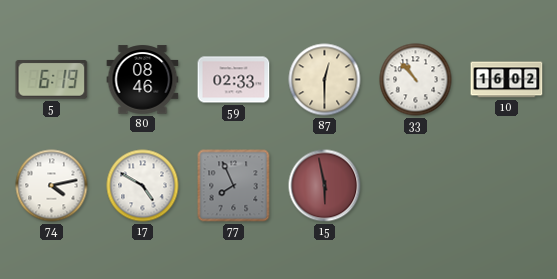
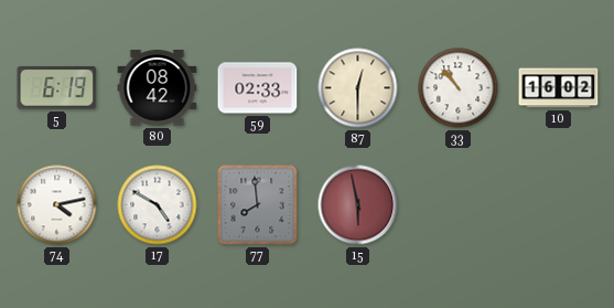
80: 08:46 -> 08:42 (158, 88)
77: 7:56 -> 7:59 (258, 205)
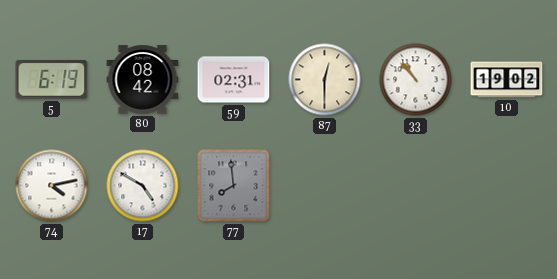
59: 02:33 -> 02:31 (234, 80)
10: 16:02 -> 19:02 (507, 80)
15: 5:58 -> none (358, 205)
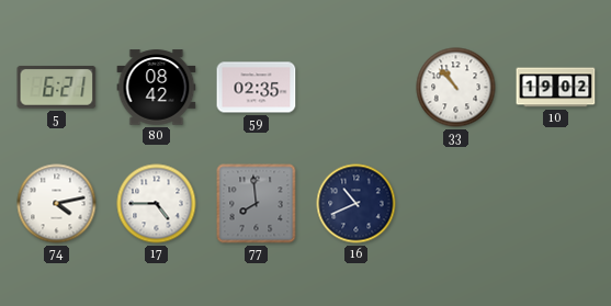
5: 6:19 -> 6:21 (57, 87)
59: 02:31 -> 02:35 (257, 88)
87: 12:30 -> none (325, 80)
17: 4:50 -> 4:45 (157, 204)
16: none -> 10:41 (357, 204)
